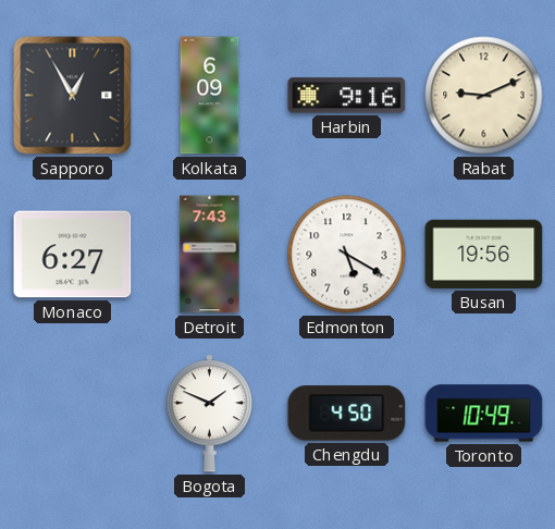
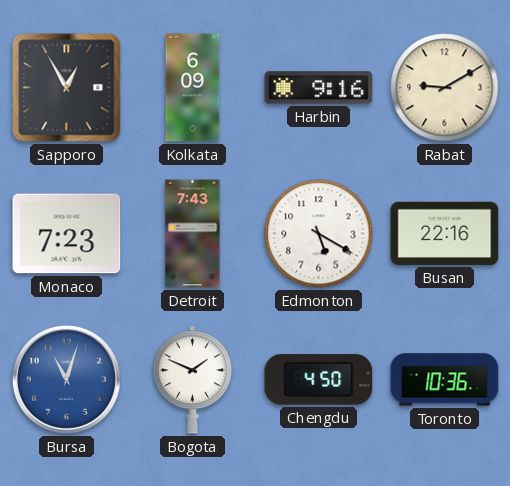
Rabat: 9:11 -> 9:10 (445, 88)
Monaco: 6:27 -> 7:23 (67, 234)
Busan: 19:56 -> 22:16 (445, 233)
Bursa: none -> 11:03 (66, 379)
Toronto: 10:49 -> 10:36 (445, 380)
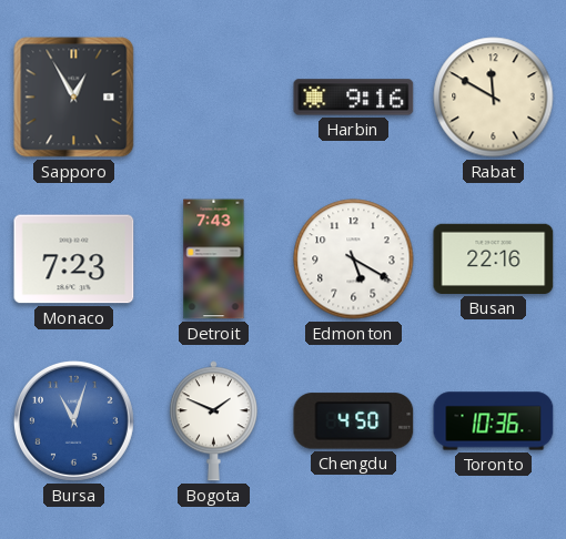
Kolkata: 6:09 -> none (193, 88)
Rabat: 9:10 -> 11:50 (494, 98)
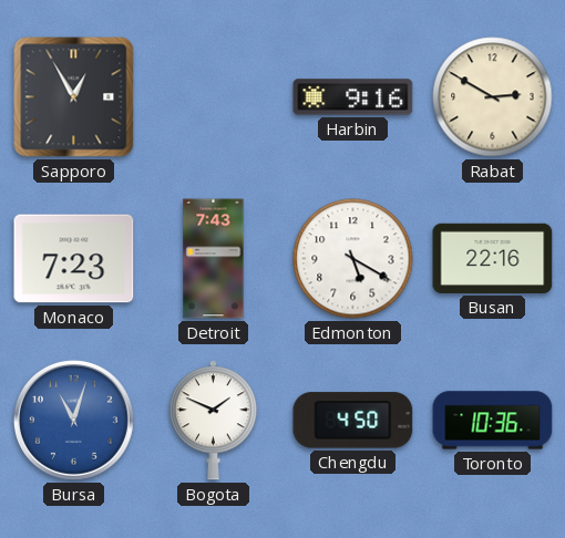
Rabat: 11:50 -> 2:50 (493, 97)
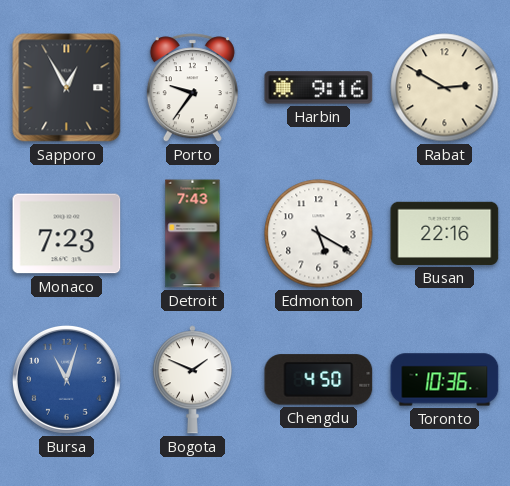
Porto: none -> 9:36 (192, 88)
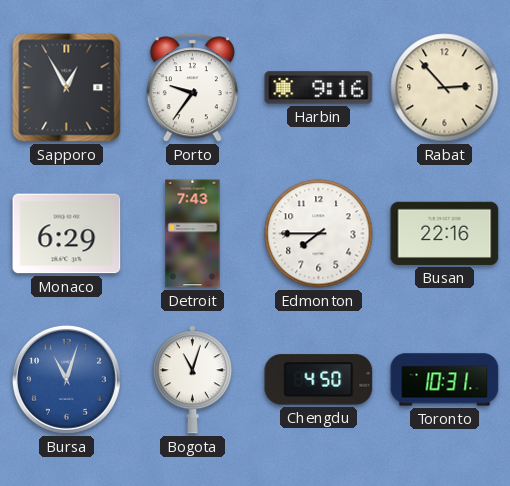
Rabat: 2:50 -> 2:53 (445, 88)
Monaco: 7:23 -> 6:29 (67, 234)
Edmonton: 5:20 -> 7:45 (319, 234)
Bogota: 1:49 -> 11:03 (192, 380)
Toronto: 10:36 -> 10:31 (445, 380)
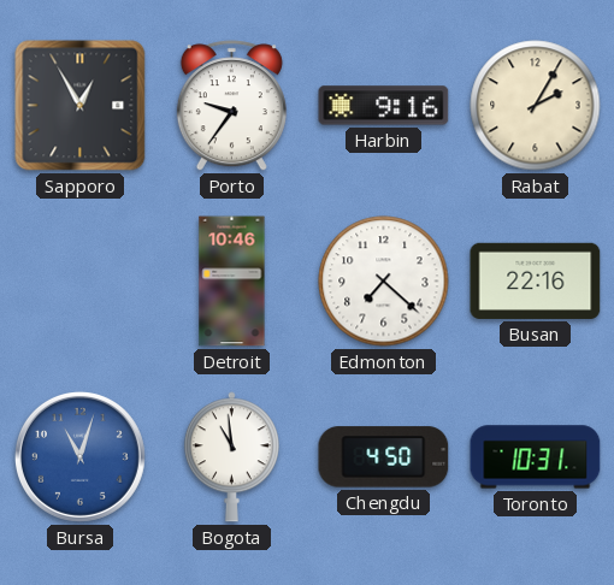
Rabat: 2:53 -> 2:05 (536, 106)
Monaco: 6:29 -> none (67, 234)
Detroit: 7:43 -> 10:46 (232, 282)
Edmonton: 7:45 -> 7:22 (384, 282)
Bogota: 11:03 -> 10:59 (231, 457)
